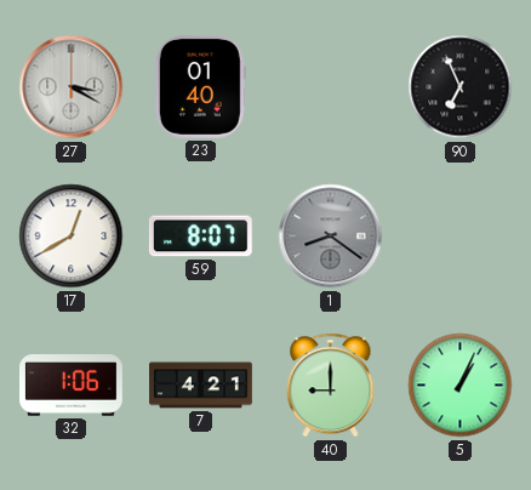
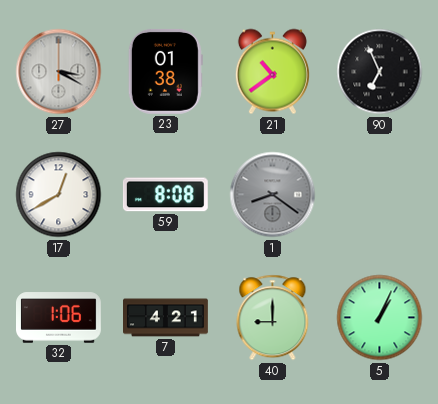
23: 01:40 -> 01:38 (165, 71)
21: none -> 10:39 (272, 72)
59: 8:07 -> 8:08 (165, 195)
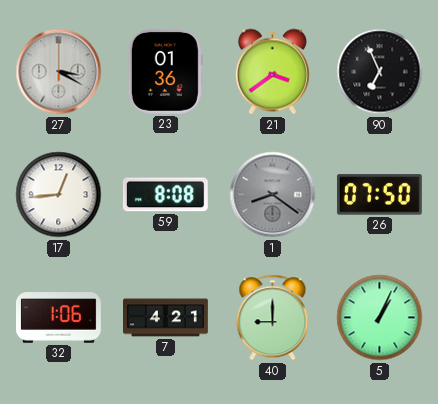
23: 01:38 -> 01:36 (165, 71)
21: 10:39 -> 3:39 (272, 72)
17: 12:40 -> 12:44 (59, 195)
26: none -> 07:50 (379, 195)
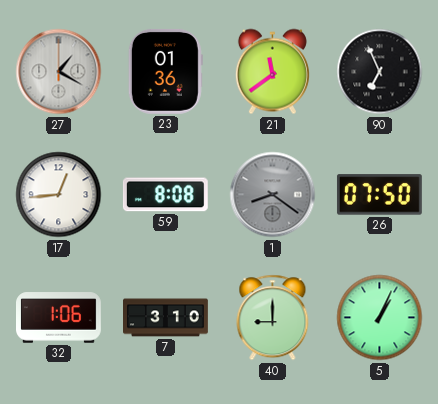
27: 3:20 -> 1:20 (59, 72)
21: 3:39 -> 11:39 (272, 72)
7: 4:21 -> 3:10 (166, 318)
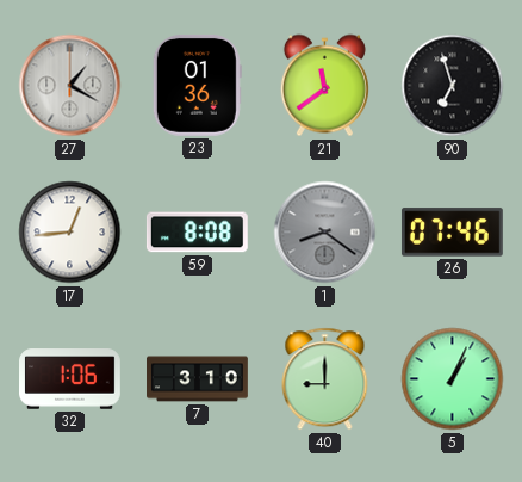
90: 6:56 -> 6:57 (453, 86)
26: 07:50 -> 07:46 (452, 233)
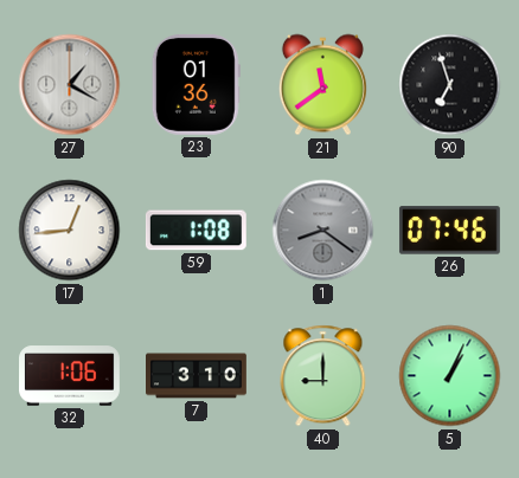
59: 8:08 -> 1:08 (196, 231)
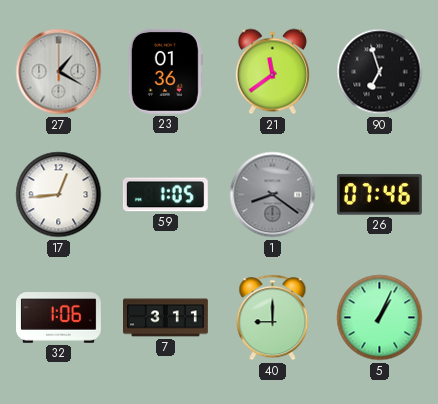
59: 1:08 -> 1:05 (165, 195)
7: 3:10 -> 3:11 (166, 318)
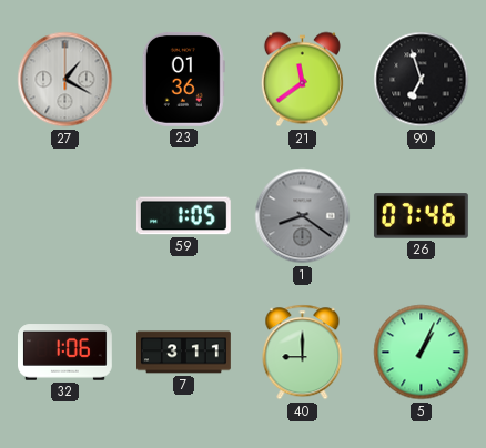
17: 12:44 -> none (59, 195)
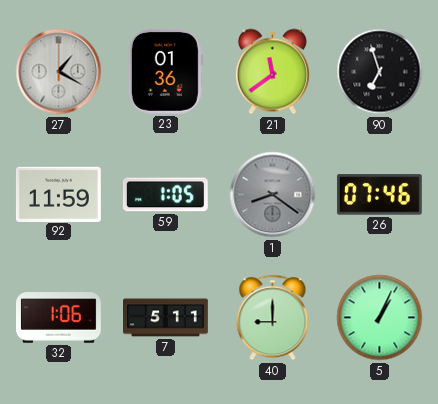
92: none -> 11:59 (58, 194)
7: 3:11 -> 5:11 (166, 318)
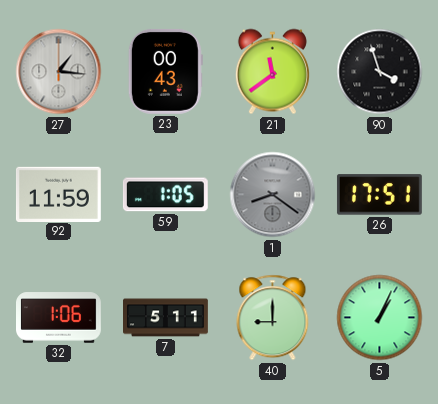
27: 1:20 -> 1:16 (59, 72)
23: 01:36 -> 00:43 (165, 71)
90: 6:57 -> 3:57 (380, 72)
26: 07:46 -> 17:51 (379, 195)
